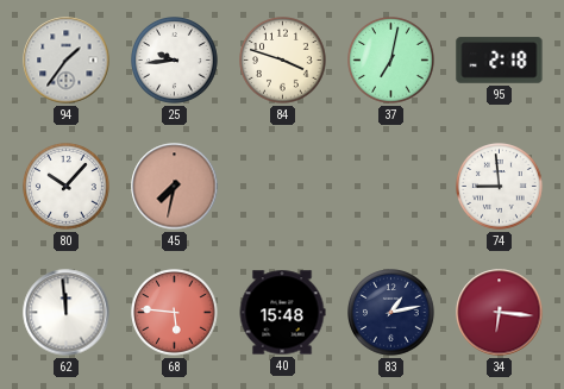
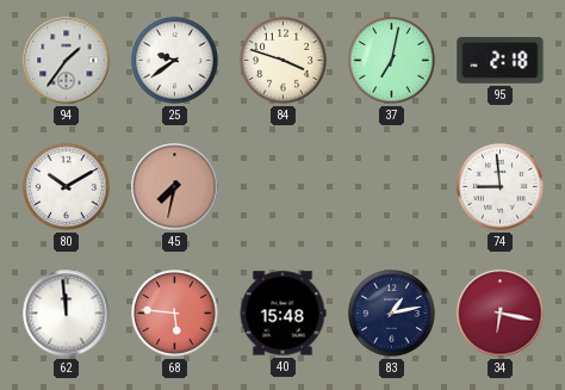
25: 9:44 -> 9:39 (175, 61)
80: 10:07 -> 10:10 (67, 187)
34: 6:16 -> 6:17 (501, 314)
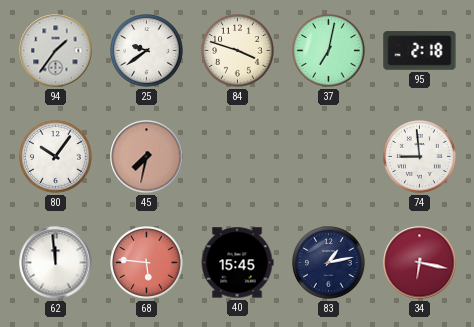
80: 10:10 -> 10:06 (56, 157)
40: 15:48 -> 15:45 (237, 263)
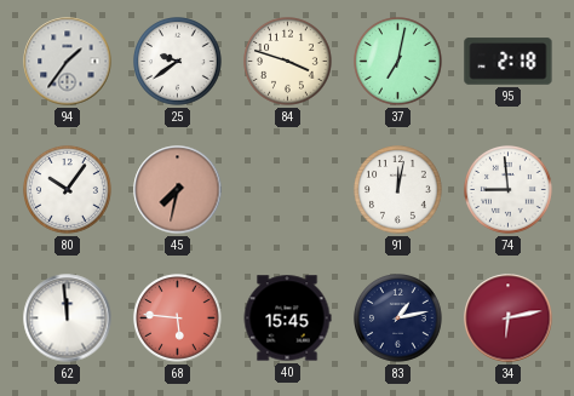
91: none -> 12:02 (398, 190)
34: 6:17 -> 6:13 (509, 318)
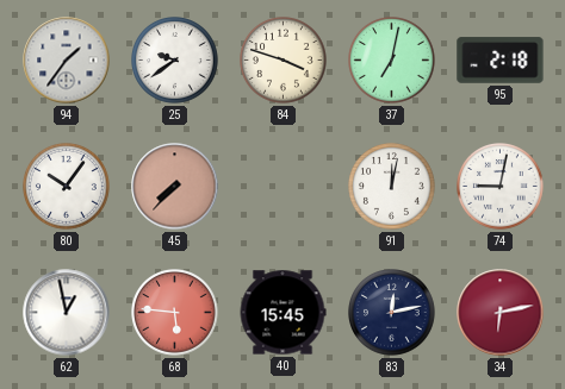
45: 7:32 -> 7:37 (175, 187)
74: 8:59 -> 9:02 (501, 187)
62: 11:59 -> 12:58 (67, 313)
83: 1:13 -> 12:13 (392, 313)
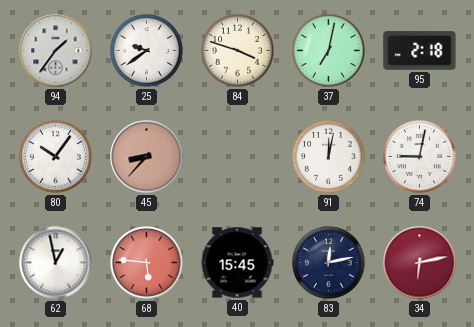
45: 7:37 -> 8:37 (147, 157)
